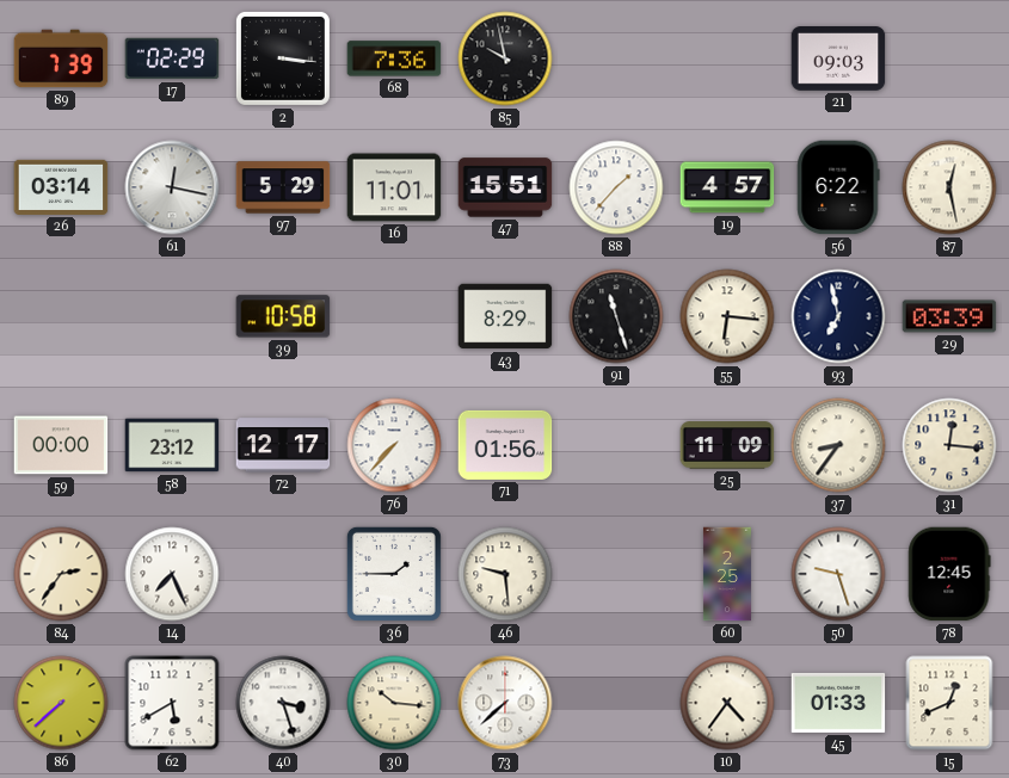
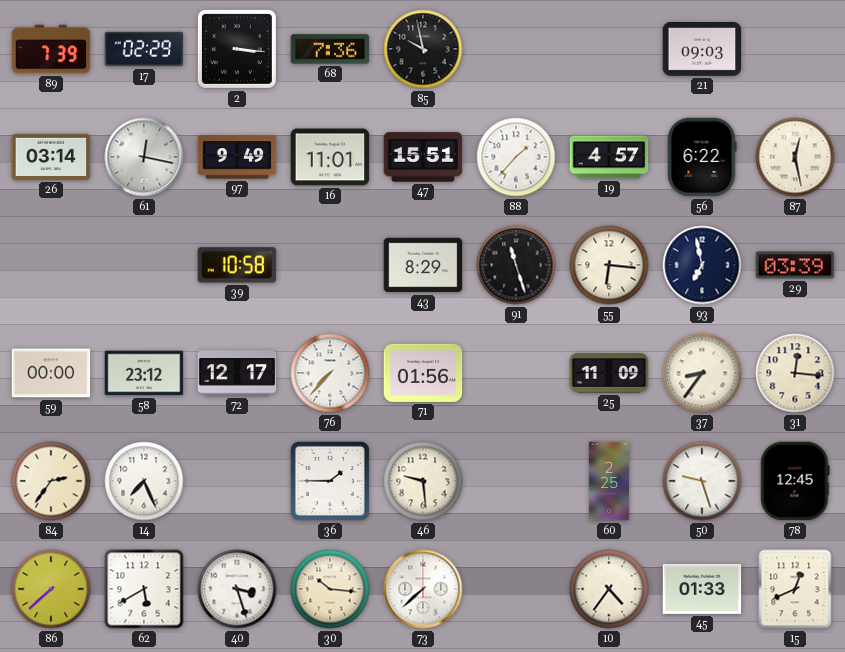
97: 5:29 -> 9:49 (237, 157)
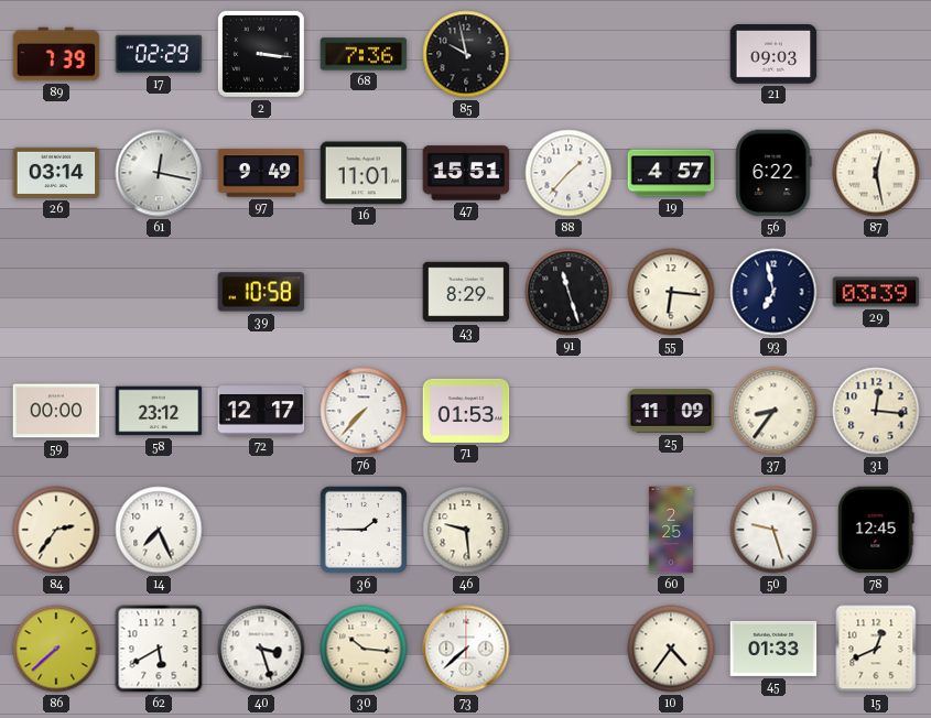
71: 01:56 -> 01:53 (466, 411)
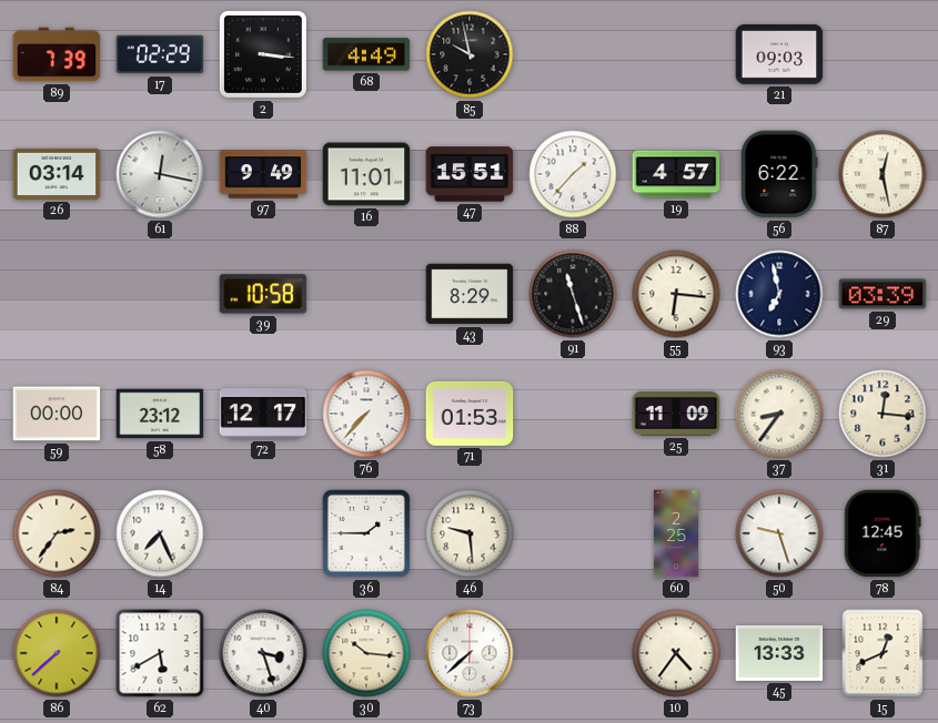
68: 7:36 -> 4:49 (366, 54)
45: 01:33 -> 13:33 (779, 653)
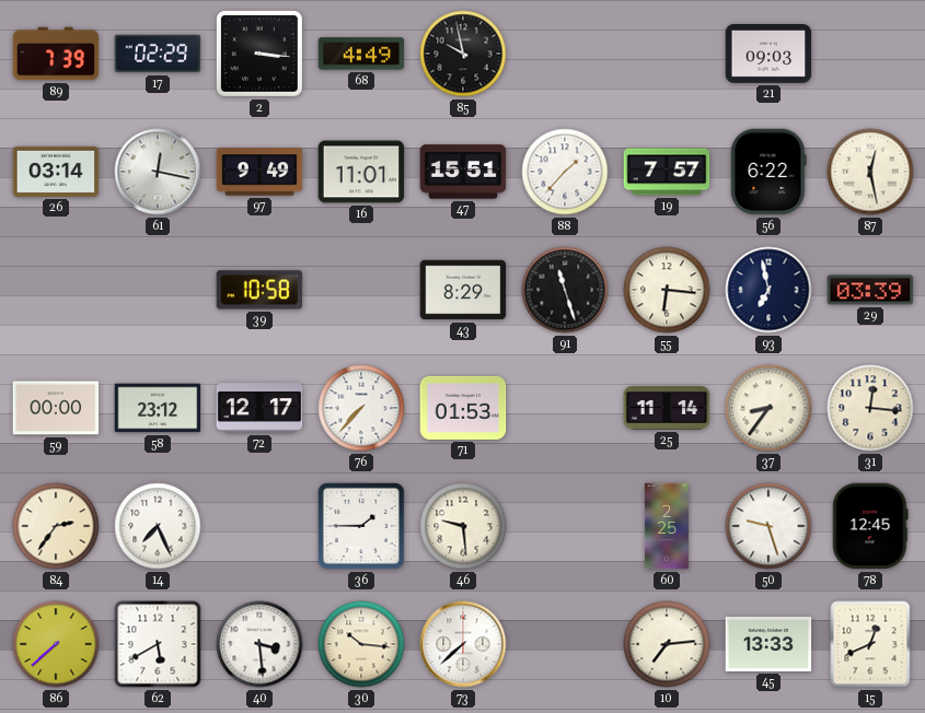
19: 4:57 -> 7:57 (667, 172)
25: 11:09 -> 11:14 (667, 408)
40: 3:27 -> 3:29 (259, 644)
10: 4:36 -> 7:14 (667, 644)
